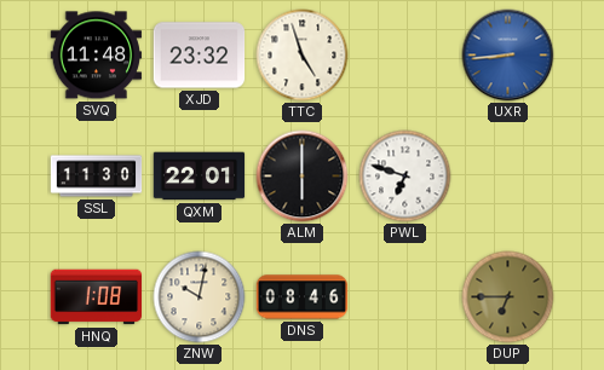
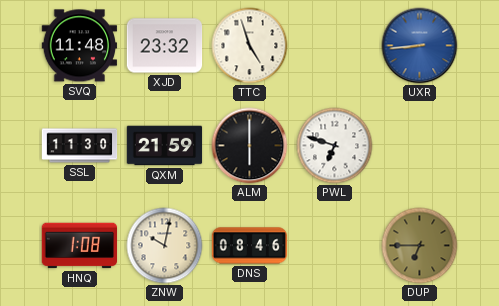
QXM: 22:01 -> 21:59 (165, 146)
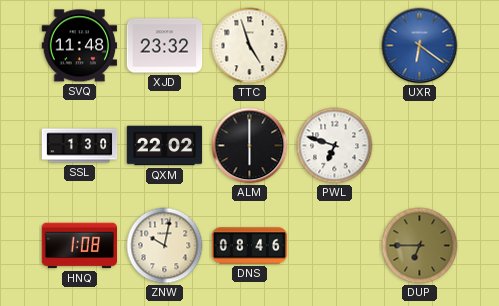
UXR: 8:44 -> 6:21 (420, 46)
SSL: 11:30 -> 1:30 (80, 146)
QXM: 21:59 -> 22:02 (165, 146)
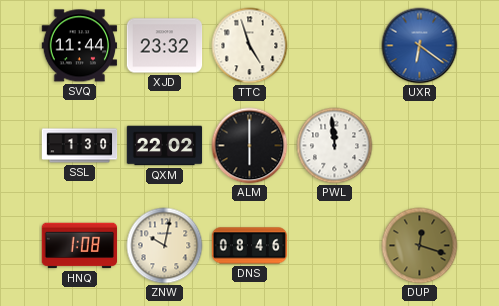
SVQ: 11:48 -> 11:44 (80, 46)
PWL: 6:48 -> 11:59 (335, 146)
DUP: 6:45 -> 12:18 (420, 246)
